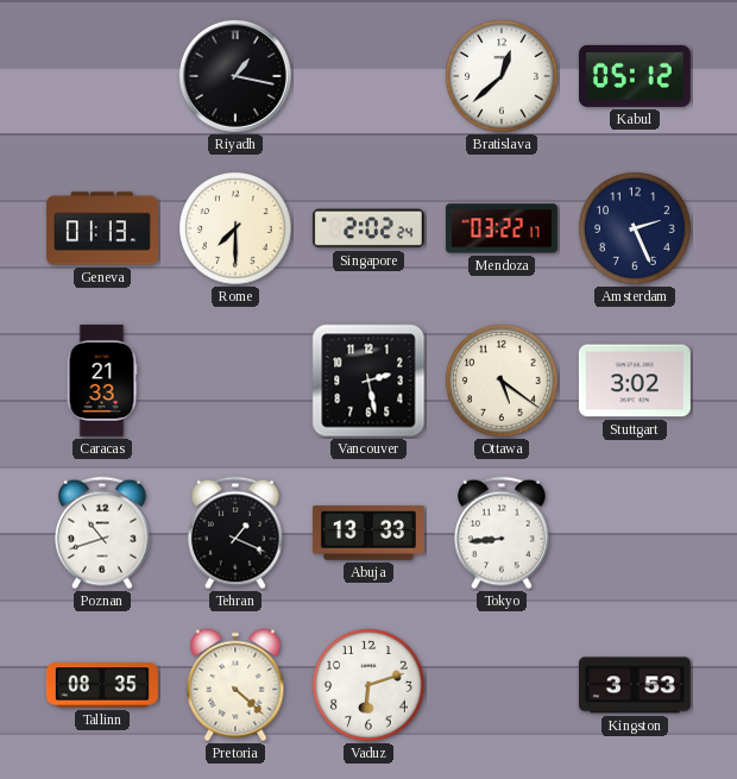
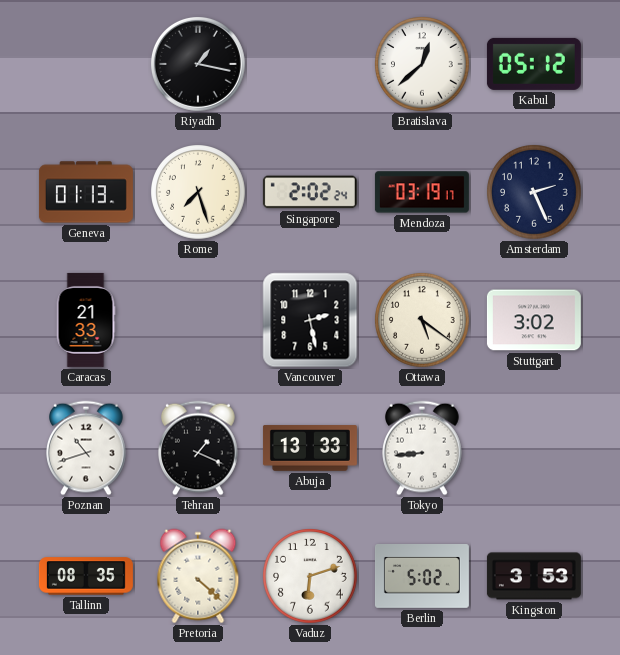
Rome: 7:30 -> 7:27 (199, 193)
Mendoza: 03:22 -> 03:19 (422, 192)
Berlin: none -> 5:02 (422, 577)
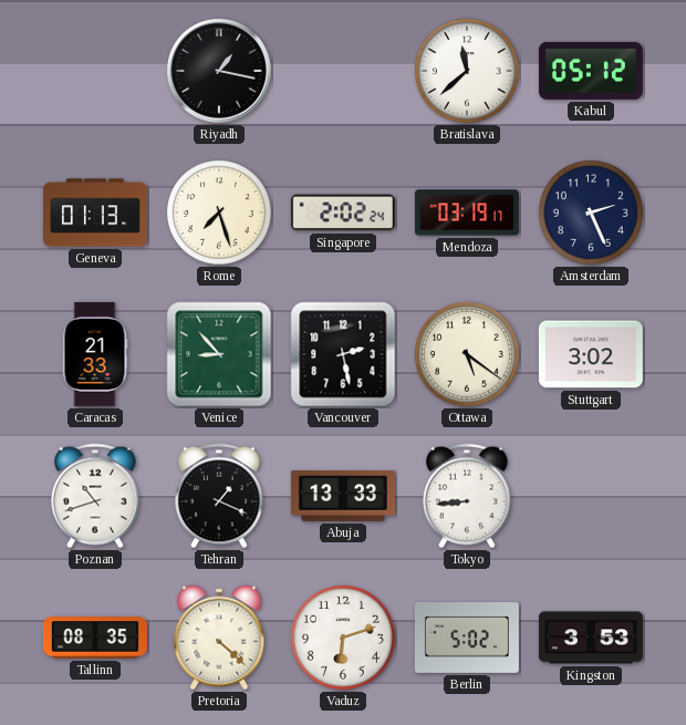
Bratislava: 12:38 -> 11:38 (468, 72)
Venice: none -> 8:53 (219, 354)
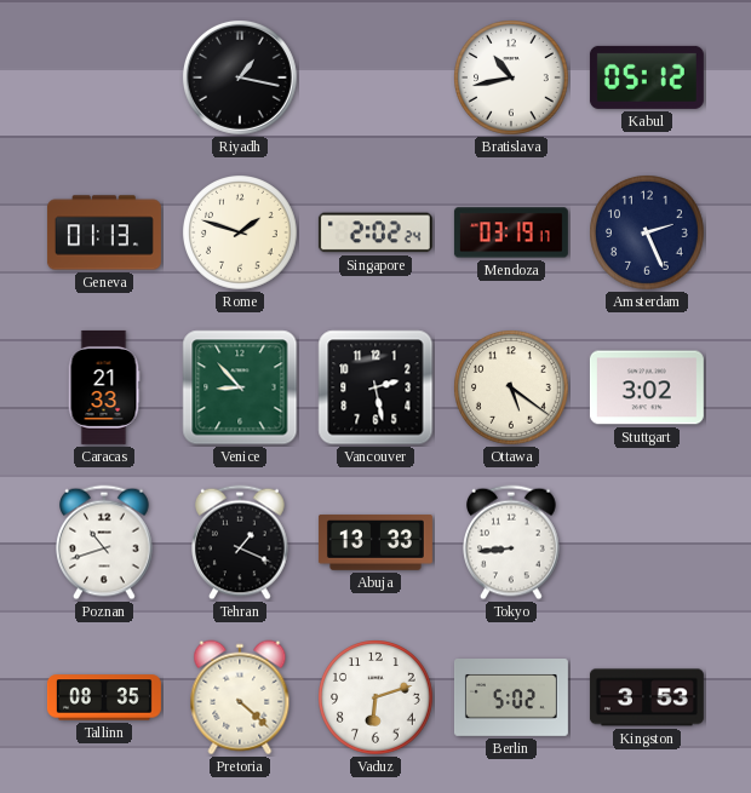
Bratislava: 11:38 -> 10:43 (512, 79)
Rome: 7:27 -> 1:48 (241, 234)
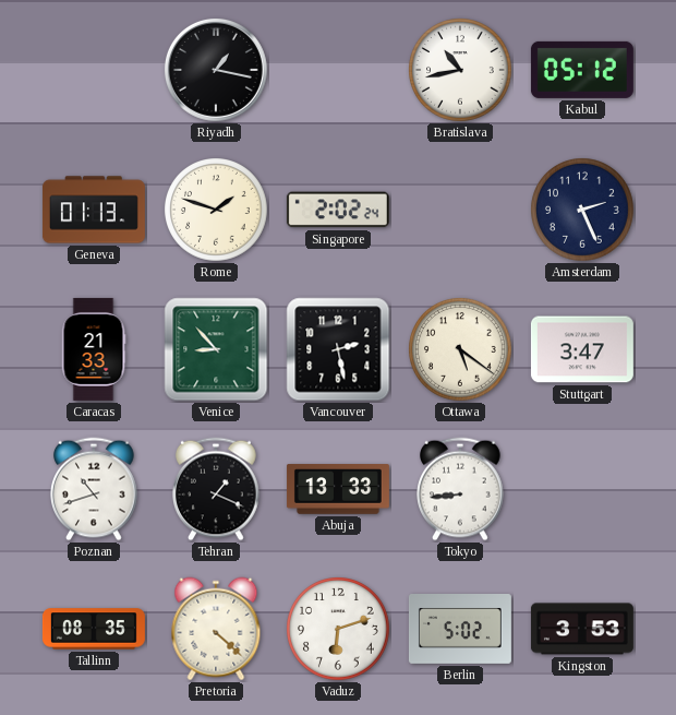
Mendoza: 03:19 -> none (511, 232)
Stuttgart: 3:02 -> 3:47 (582, 349)
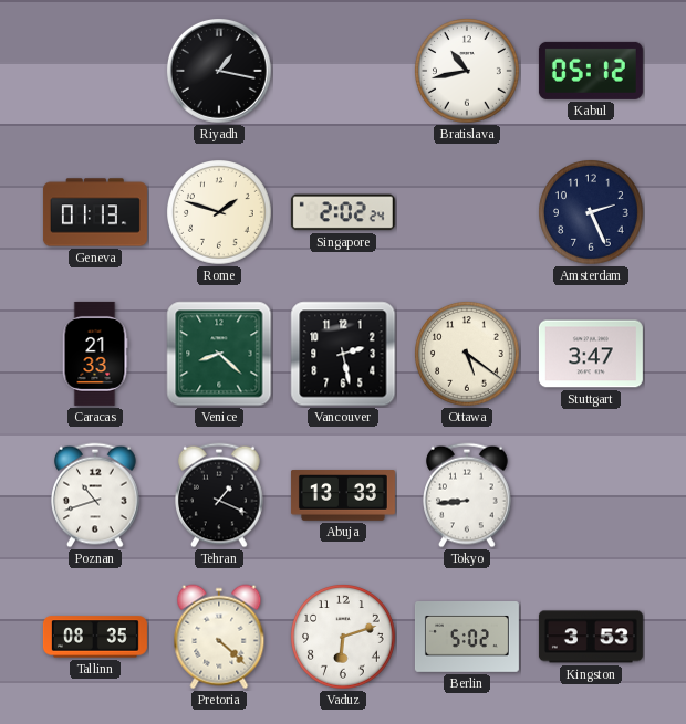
Venice: 8:53 -> 8:22 (219, 354)
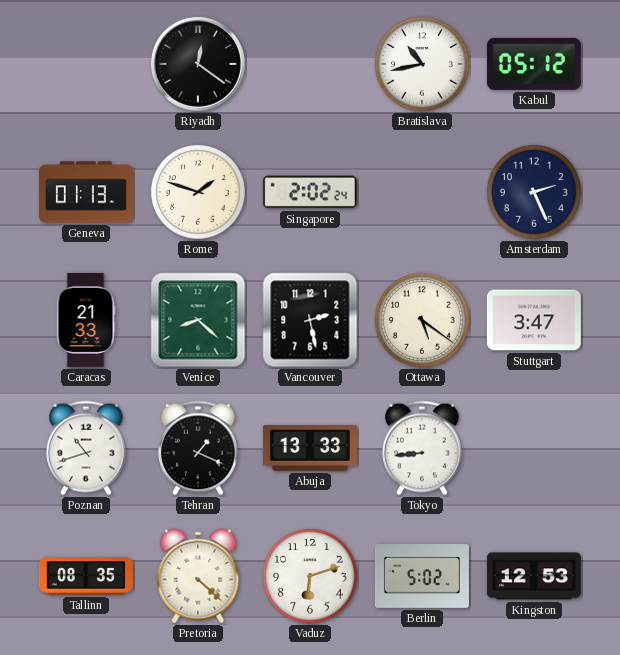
Riyadh: 1:17 -> 12:21 (198, 64)
Kingston: 3:53 -> 12:53 (534, 576)
